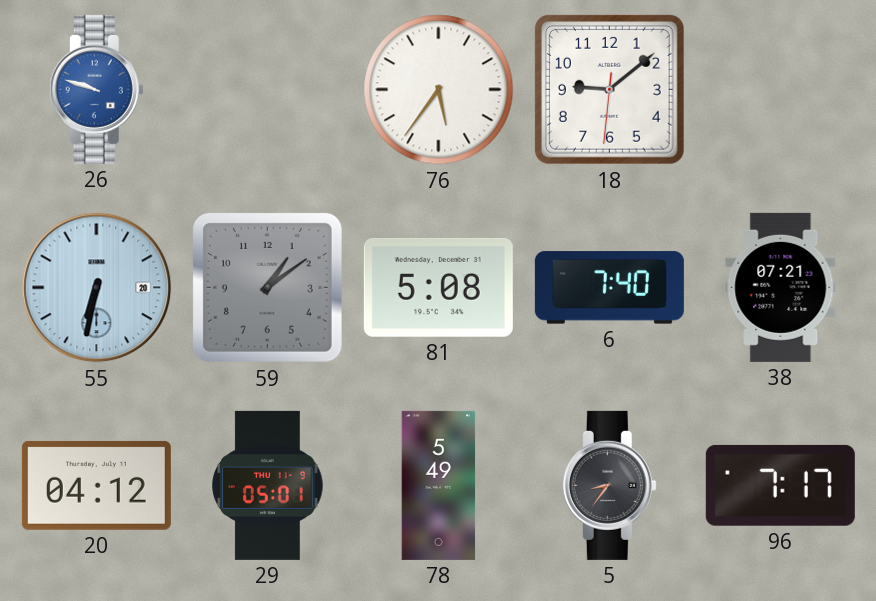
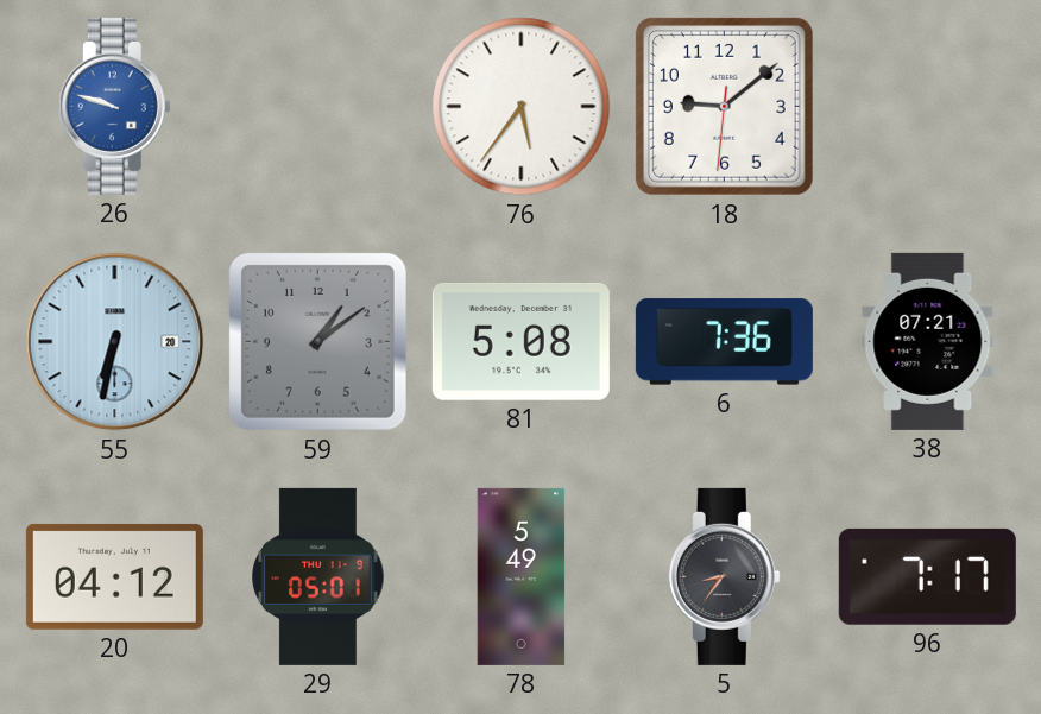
6: 7:40 -> 7:36 (724, 342)
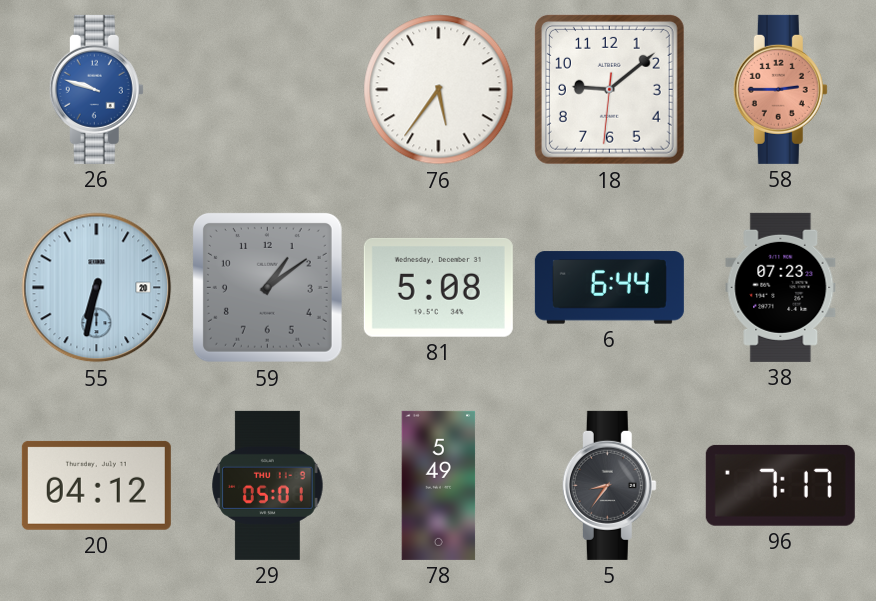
58: none -> 2:45 (780, 89)
6: 7:36 -> 6:44 (609, 288)
38: 07:21 -> 07:23 (781, 287)
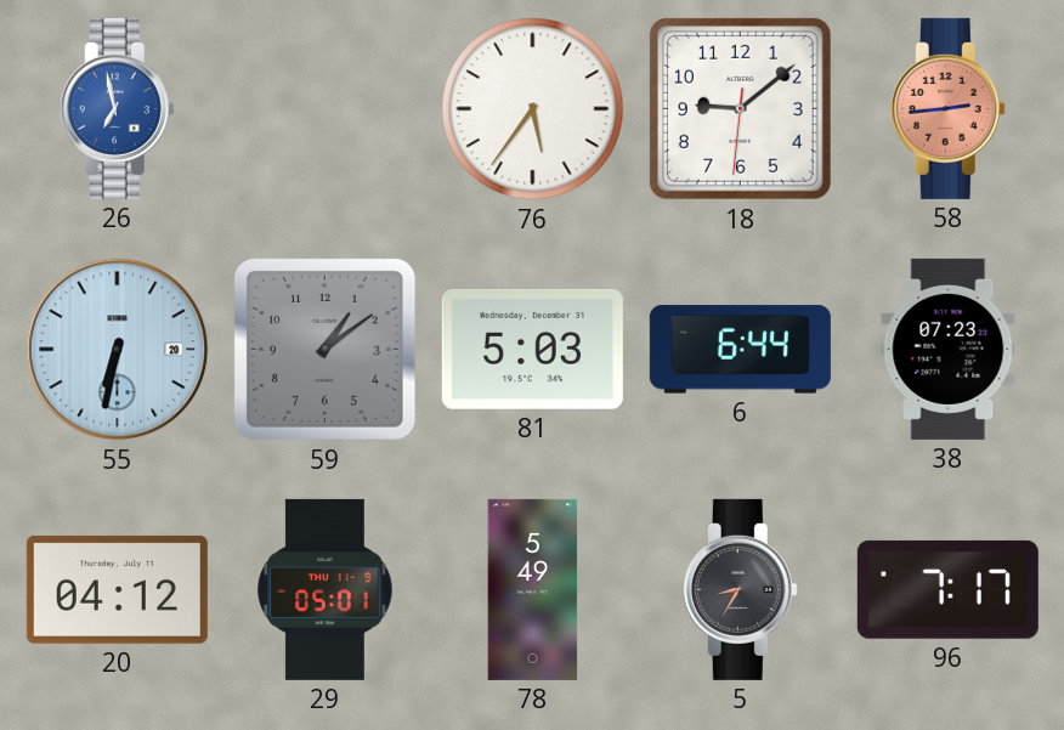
26: 9:48 -> 6:58 (117, 108)
58: 2:45 -> 2:44 (947, 108)
81: 5:08 -> 5:03 (532, 349)
5: 8:36 -> 8:35 (740, 589)
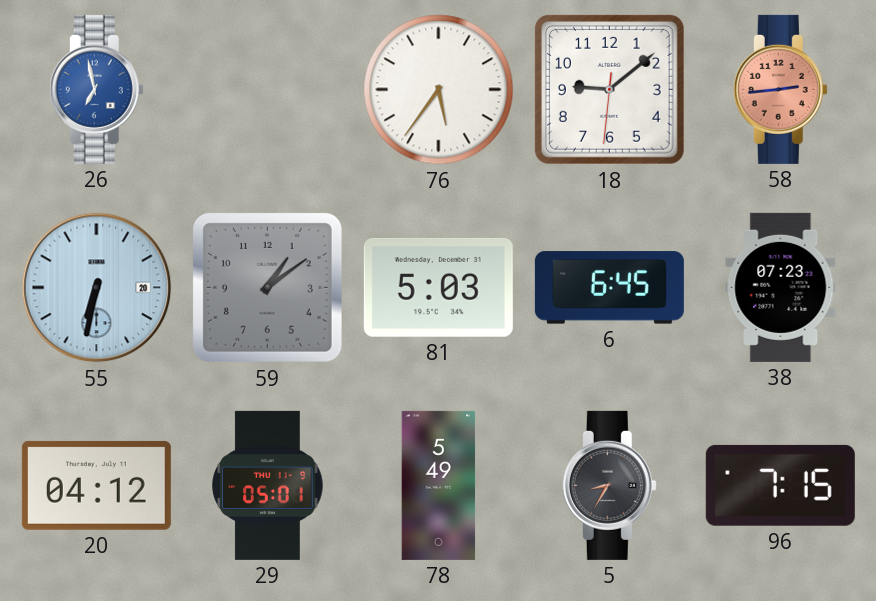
6: 6:44 -> 6:45 (609, 288)
96: 7:17 -> 7:15 (780, 485)
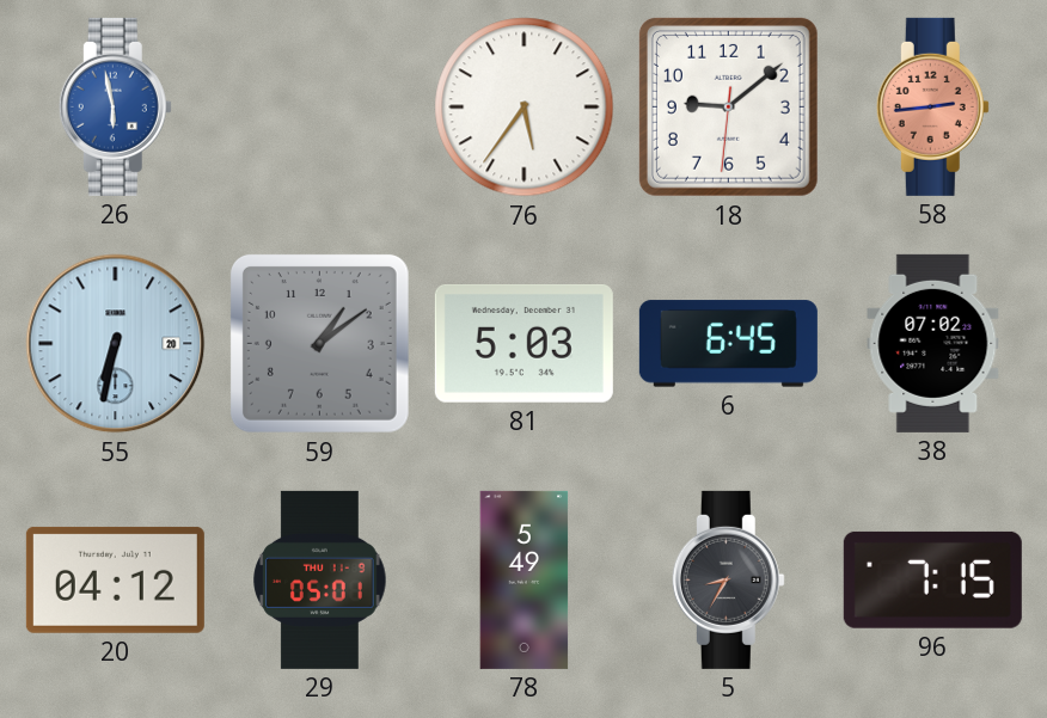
26: 6:58 -> 5:58 (115, 106)
38: 07:23 -> 07:02 (933, 343)
